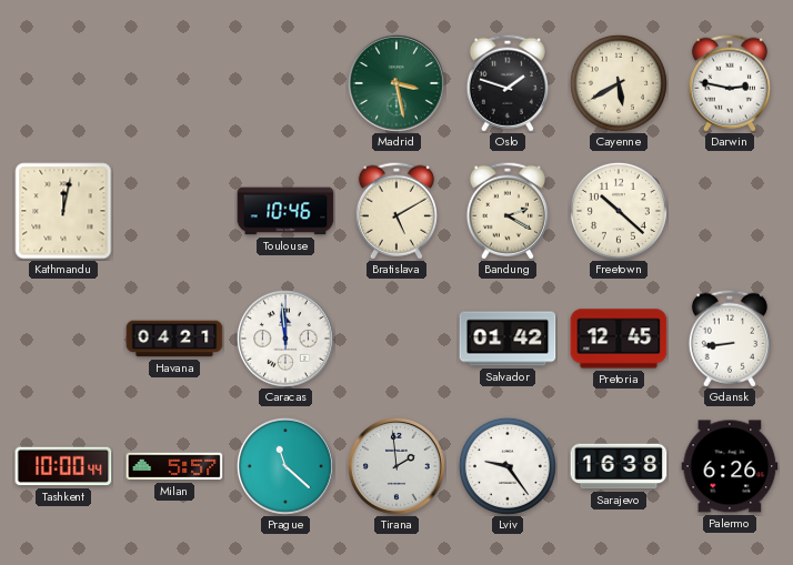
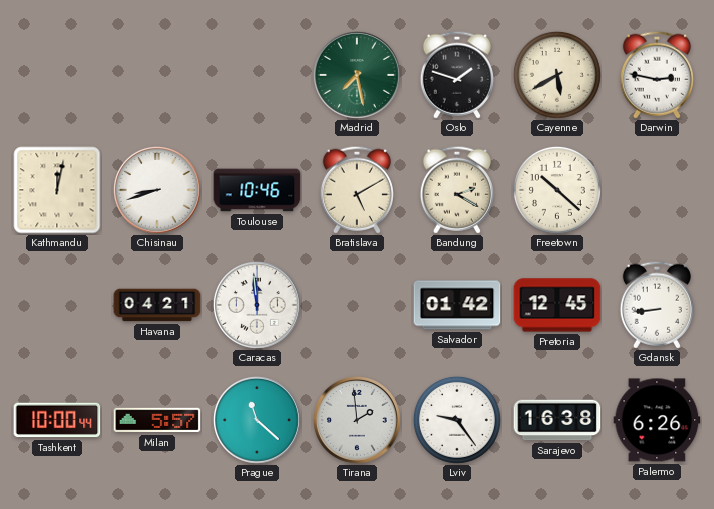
Madrid: 3:28 -> 7:28 (357, 75)
Chisinau: none -> 8:42 (157, 190)
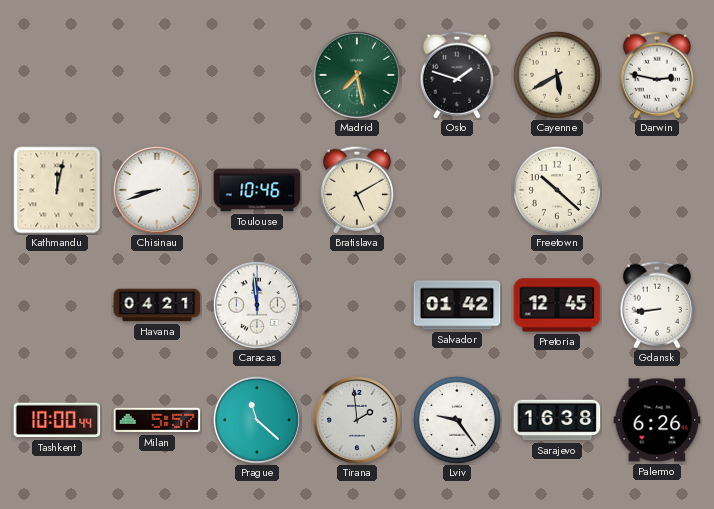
Bandung: 2:20 -> none (457, 190)
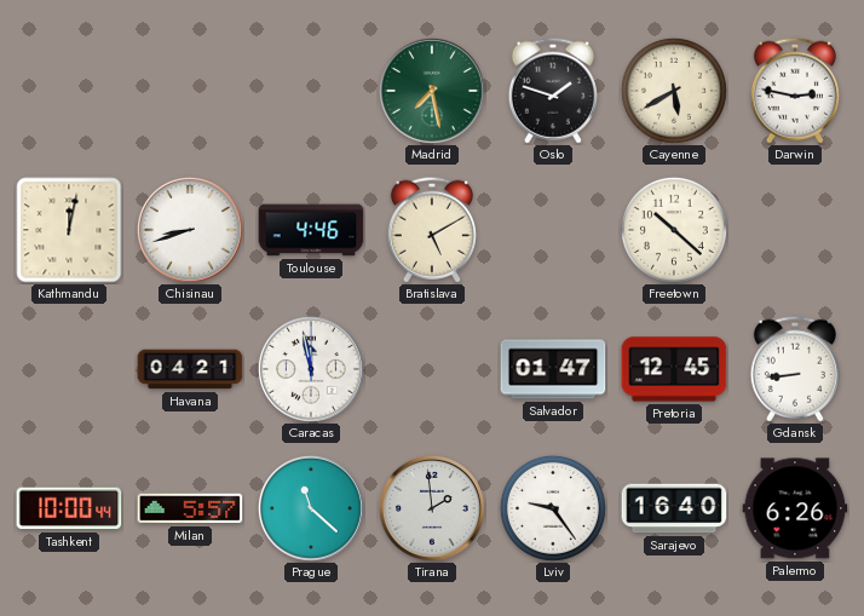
Toulouse: 10:46 -> 4:46 (311, 230)
Caracas: 11:59 -> 11:58 (311, 369)
Salvador: 01:42 -> 01:47 (553, 369)
Sarajevo: 16:38 -> 16:40 (674, 508)
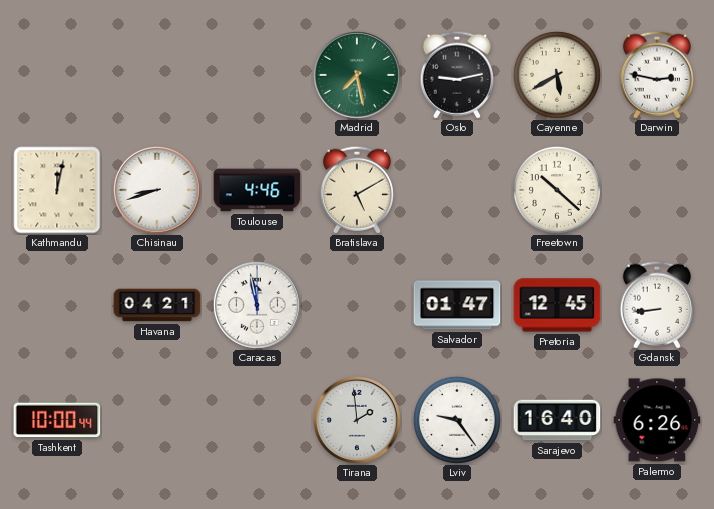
Oslo: 1:48 -> 9:13 (457, 75)
Milan: 5:57 -> none (190, 508)
Prague: 11:22 -> none (311, 508)
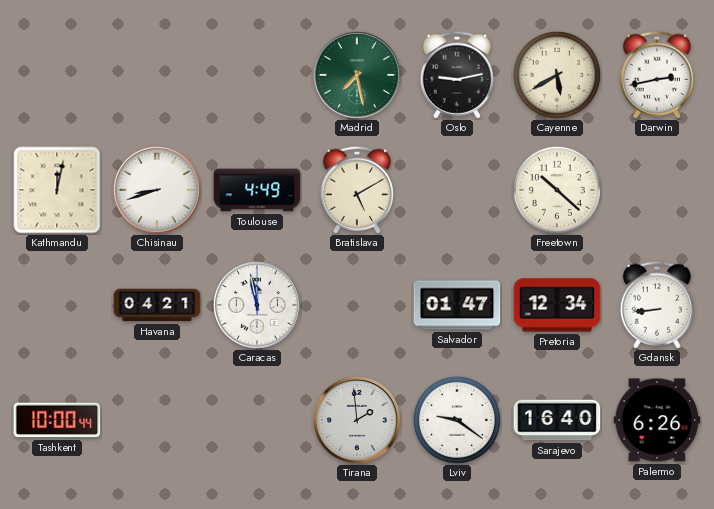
Darwin: 2:47 -> 2:43 (657, 75)
Toulouse: 4:46 -> 4:49 (257, 190)
Pretoria: 12:45 -> 12:34 (557, 305)
Lviv: 9:24 -> 9:21 (457, 420)
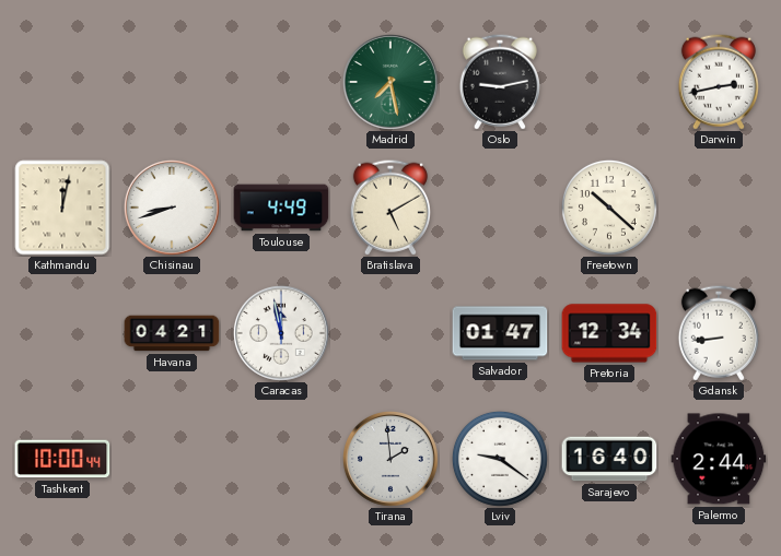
Cayenne: 5:40 -> none (557, 75)
Palermo: 6:26 -> 2:44 (719, 459)
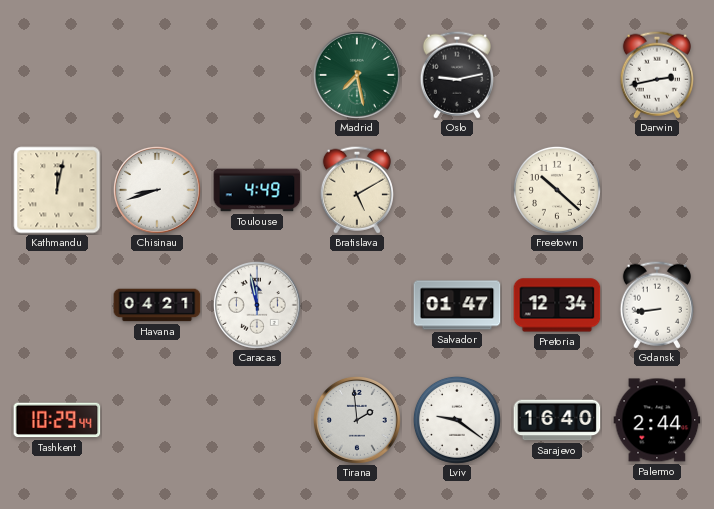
Tashkent: 10:00 -> 10:29 (57, 420)
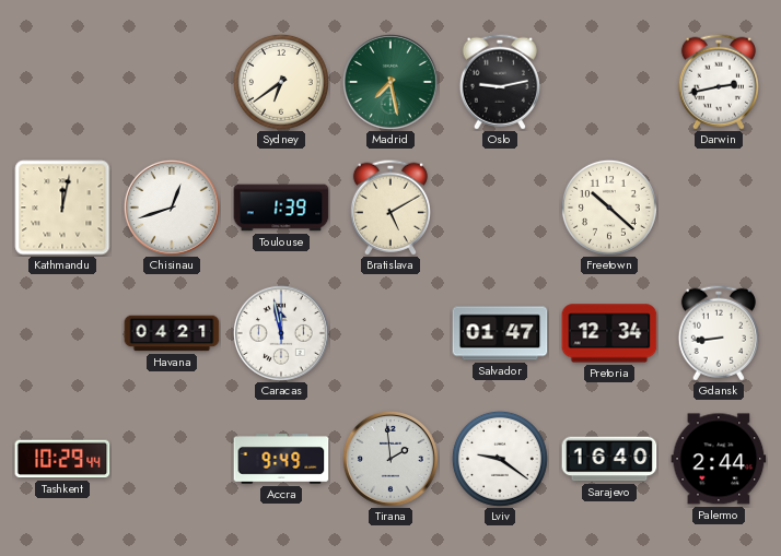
Sydney: none -> 6:39 (281, 82)
Chisinau: 8:42 -> 12:42 (172, 208)
Toulouse: 4:49 -> 1:39 (281, 208)
Accra: none -> 9:49 (281, 459)
